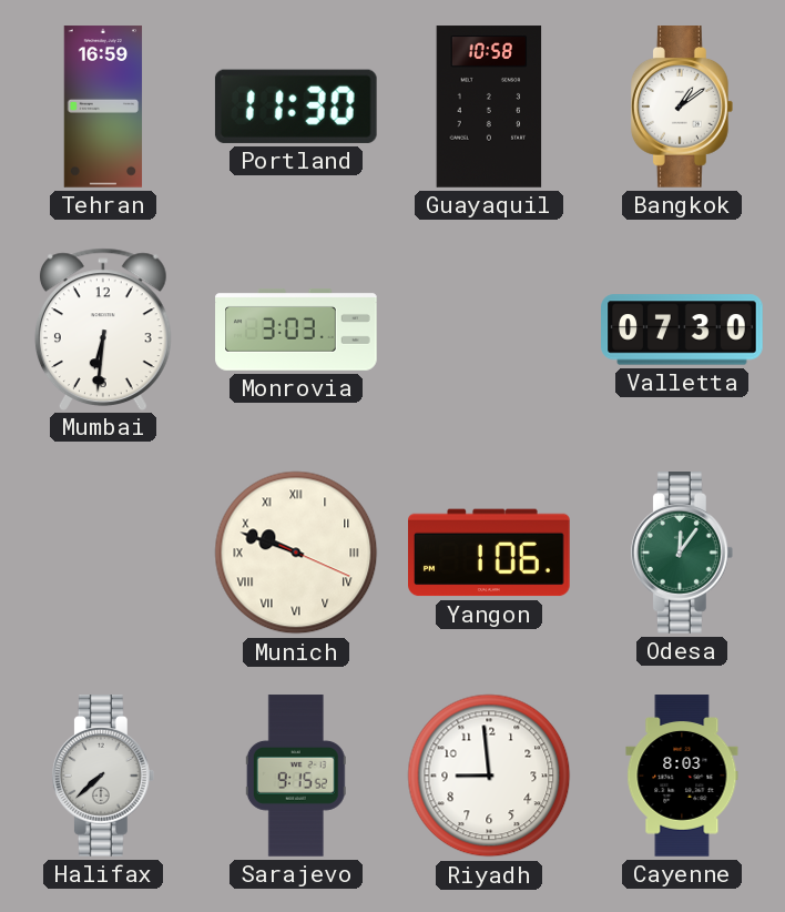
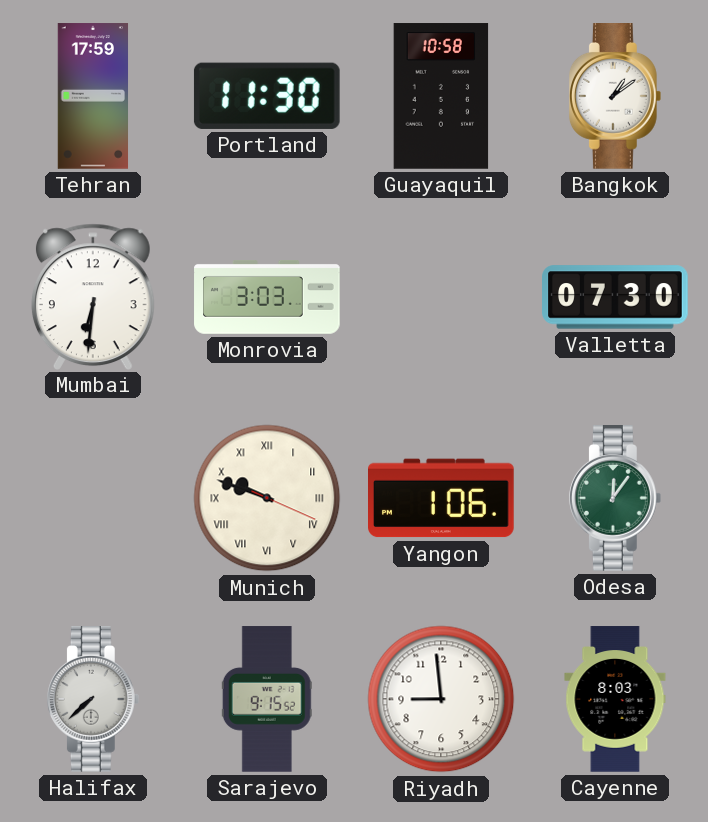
Tehran: 16:59 -> 17:59 (93, 96)
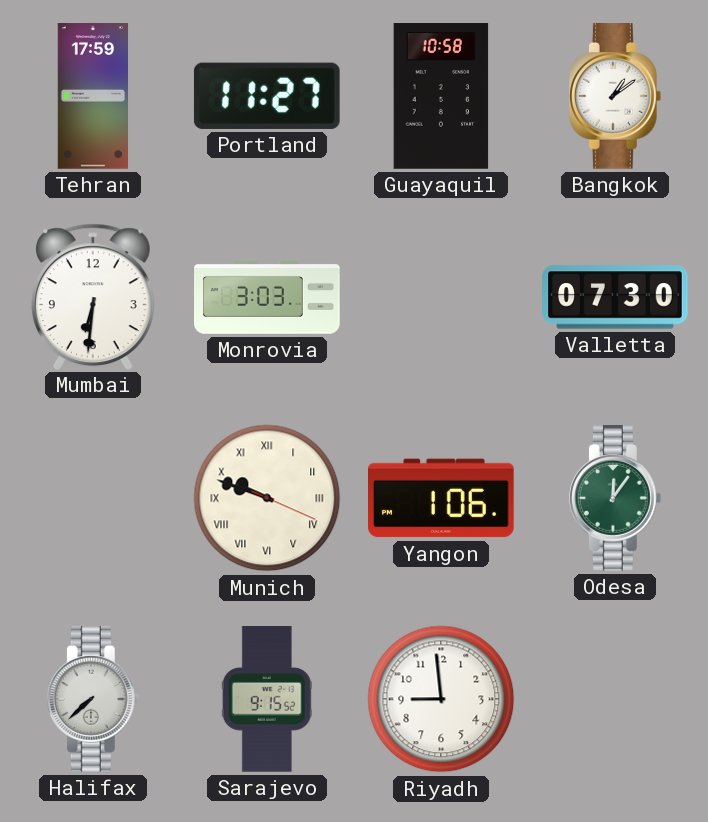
Portland: 11:30 -> 11:27 (267, 96)
Cayenne: 8:03 -> none (615, 699)
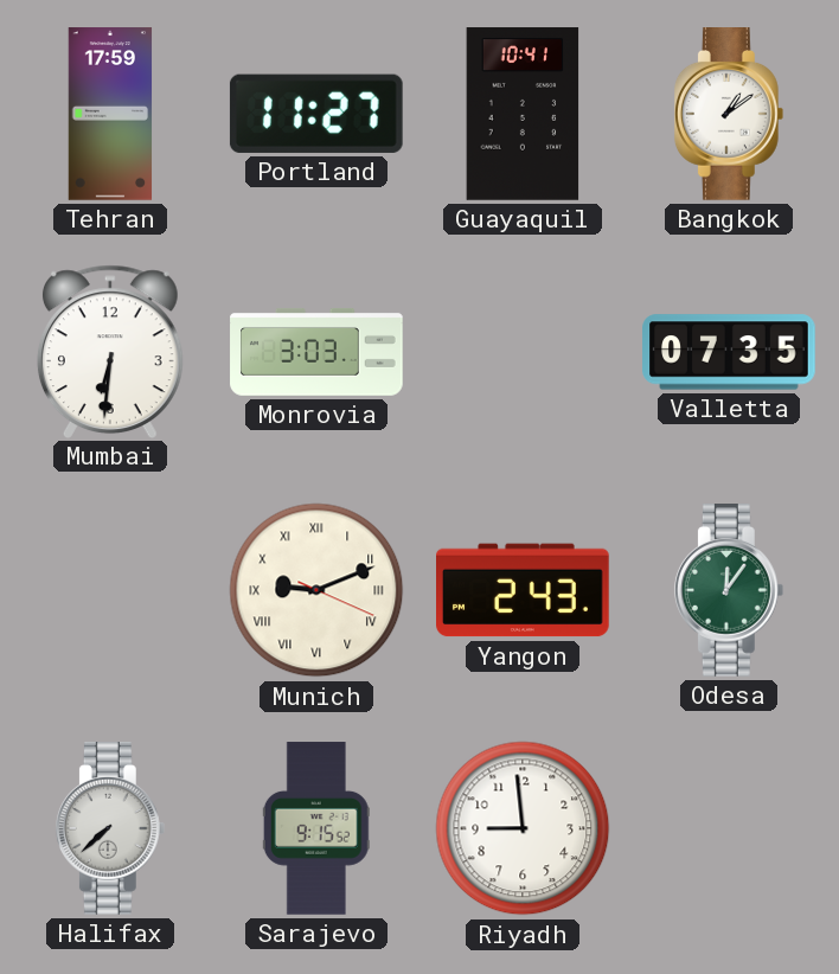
Guayaquil: 10:58 -> 10:41 (523, 114)
Valletta: 07:30 -> 07:35 (729, 352)
Munich: 9:48 -> 9:11 (316, 590)
Yangon: 1:06 -> 2:43 (524, 590)
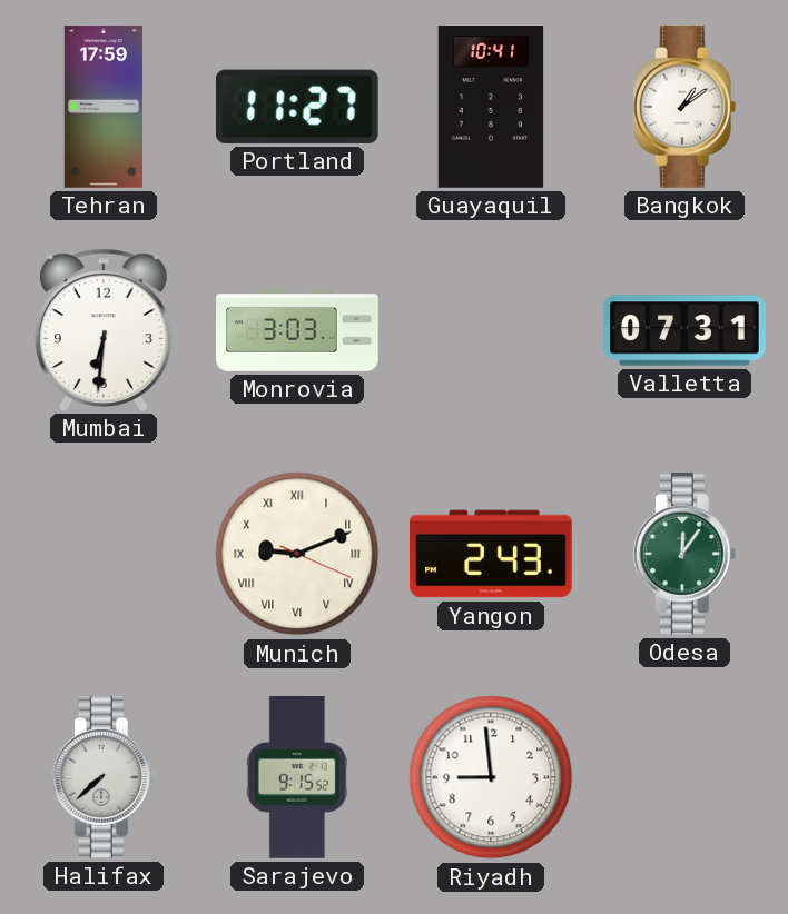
Valletta: 07:35 -> 07:31 (684, 330)
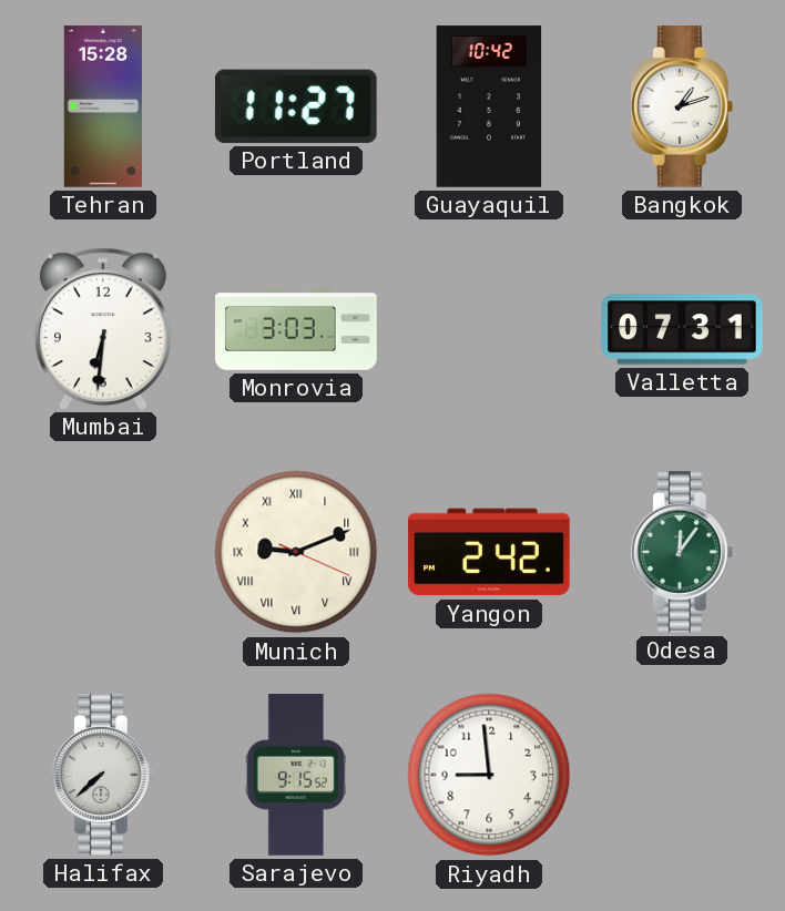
Tehran: 17:59 -> 15:28 (103, 106)
Guayaquil: 10:41 -> 10:42 (489, 106)
Bangkok: 1:09 -> 1:12 (682, 108)
Yangon: 2:43 -> 2:42 (490, 552)
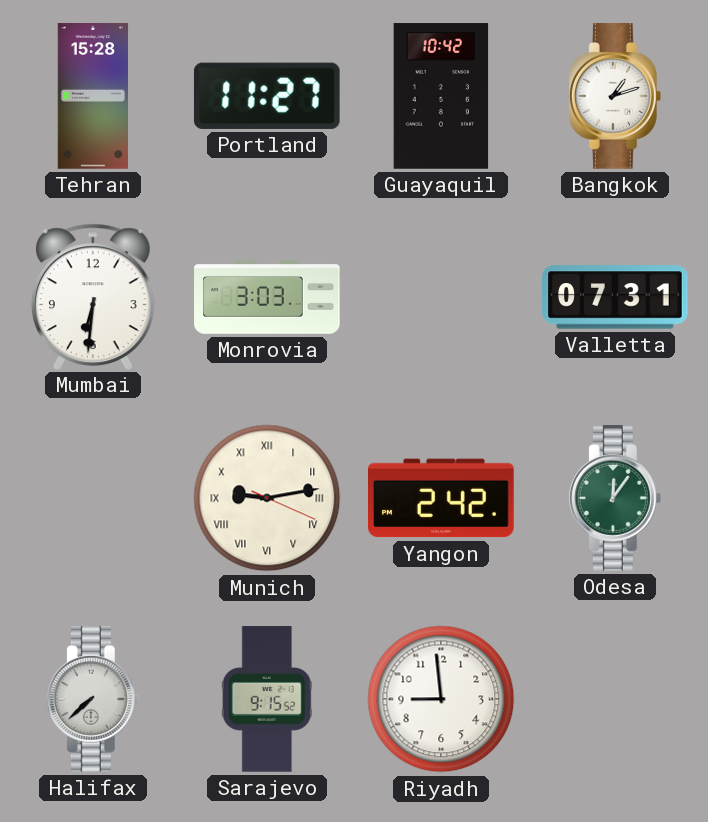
Munich: 9:11 -> 9:13 (267, 498)
